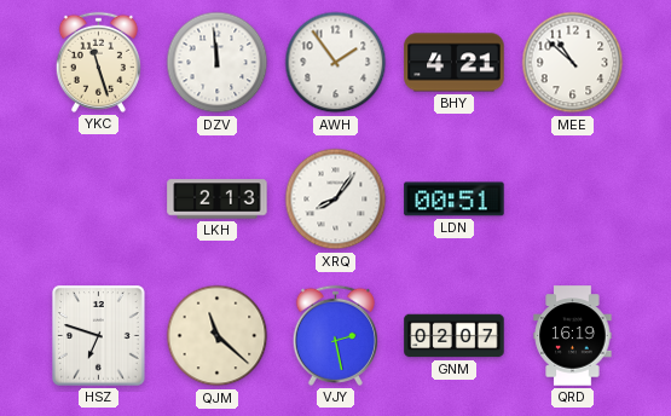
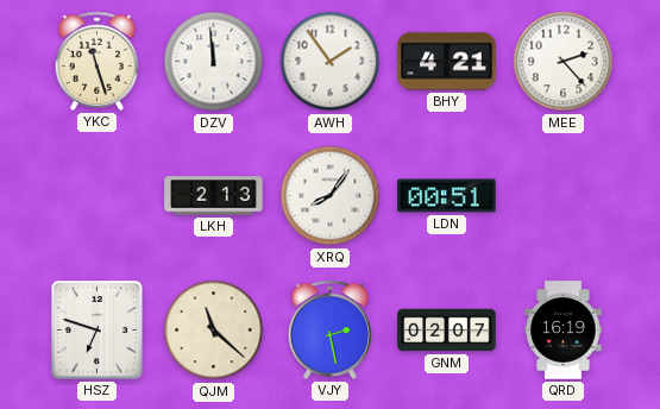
MEE: 10:52 -> 2:23 (564, 62)
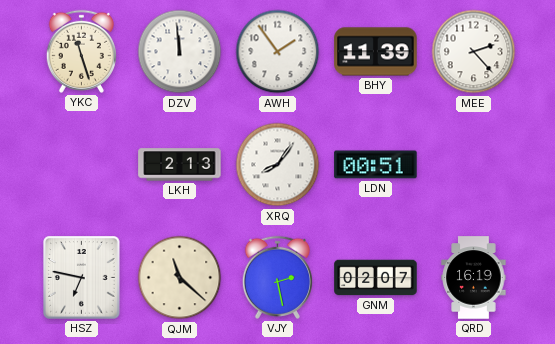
BHY: 4:21 -> 11:39 (376, 52)
HSZ: 6:48 -> 6:47 (82, 278)
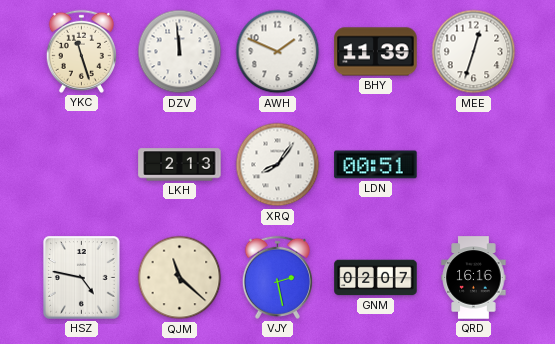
AWH: 1:54 -> 1:49 (278, 52)
MEE: 2:23 -> 12:33 (474, 52)
HSZ: 6:47 -> 4:47 (82, 278)
QRD: 16:19 -> 16:16 (474, 278)
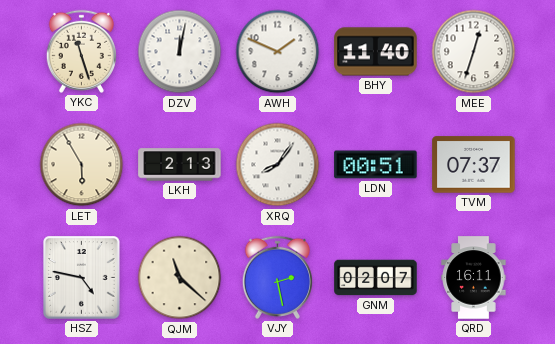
DZV: 11:59 -> 12:02 (180, 52)
BHY: 11:39 -> 11:40 (376, 52)
LET: none -> 5:55 (82, 165)
TVM: none -> 07:37 (474, 165)
QRD: 16:16 -> 16:11 (474, 278)
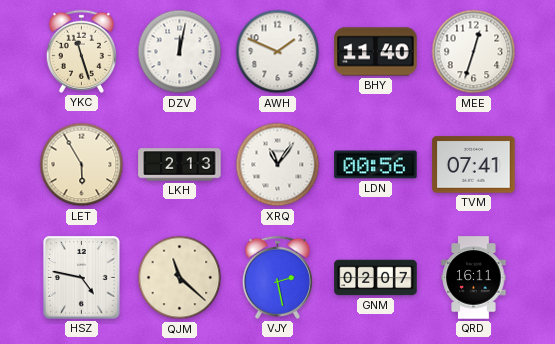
XRQ: 8:06 -> 11:06 (278, 165)
LDN: 00:51 -> 00:56 (376, 165)
TVM: 07:37 -> 07:41 (474, 165)
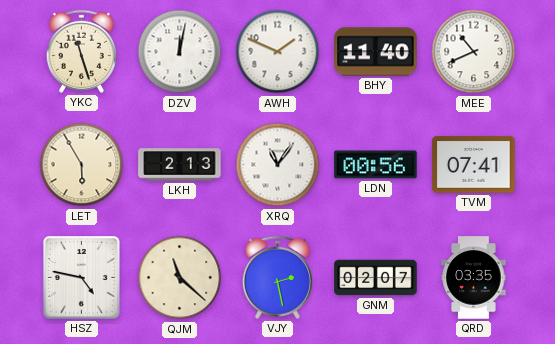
MEE: 12:33 -> 10:41 (474, 52)
QRD: 16:11 -> 03:35 (474, 278)
